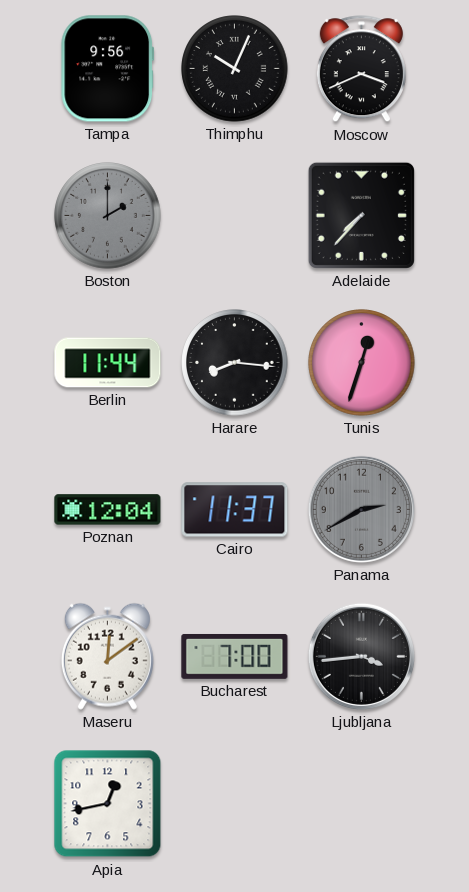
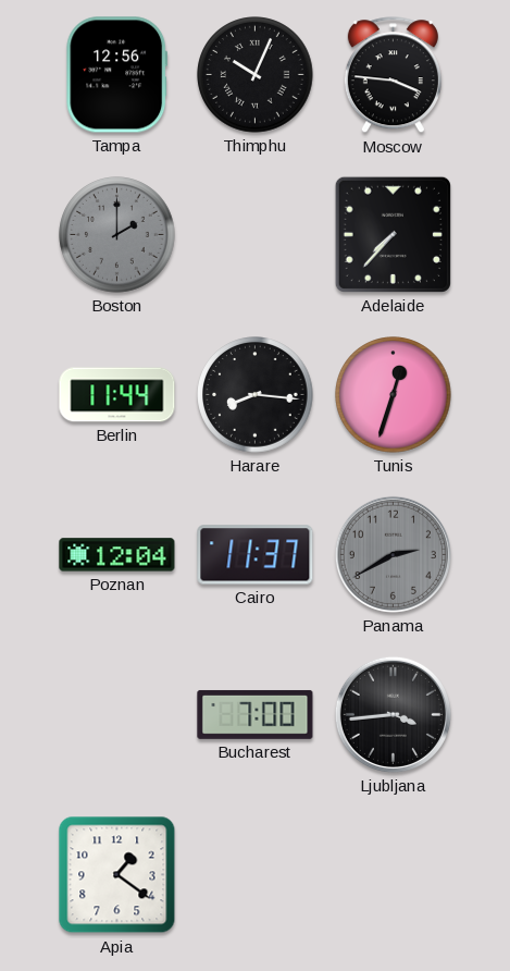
Tampa: 9:56 -> 12:56 (117, 75)
Moscow: 3:41 -> 3:46 (393, 75)
Maseru: 12:09 -> none (107, 656)
Apia: 12:43 -> 1:21 (117, 875)
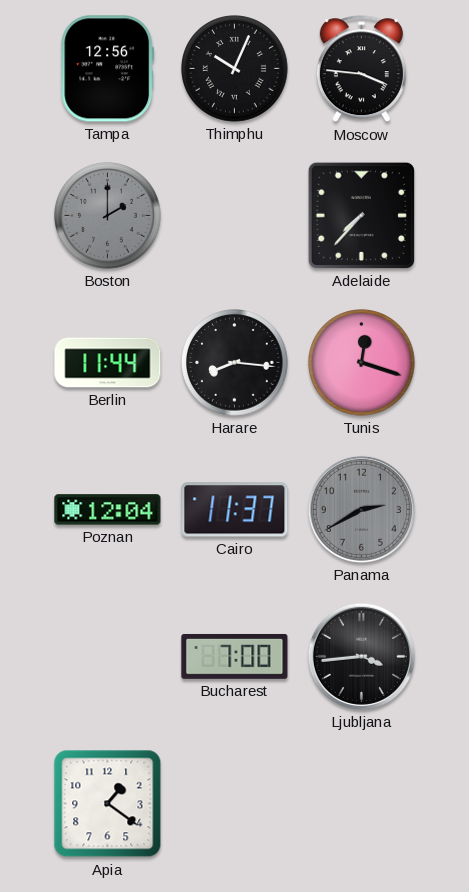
Tunis: 12:33 -> 12:18 (362, 363)
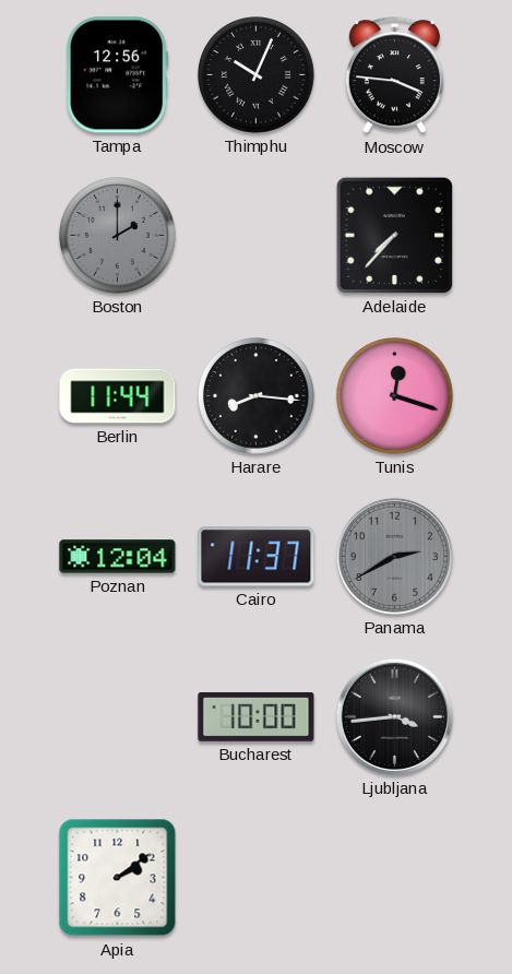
Bucharest: 7:00 -> 10:00 (257, 716)
Apia: 1:21 -> 2:09 (118, 878)
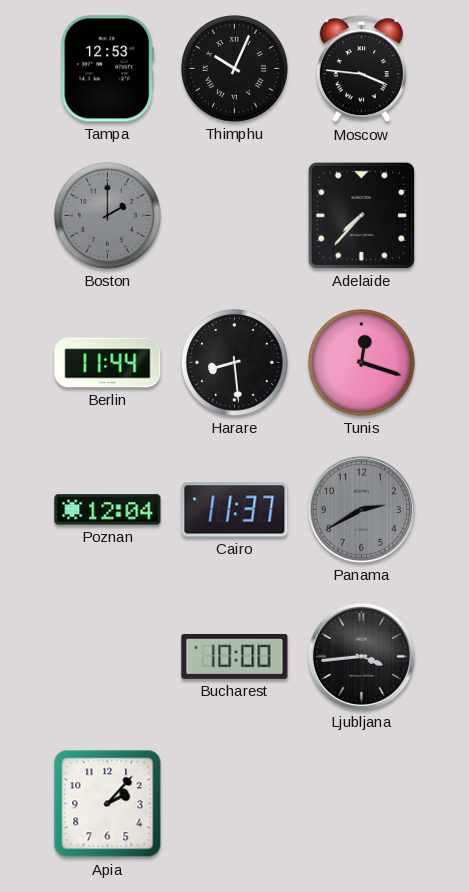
Tampa: 12:56 -> 12:53 (108, 69)
Harare: 8:16 -> 8:29 (235, 363)
Apia: 2:09 -> 2:07 (108, 804)
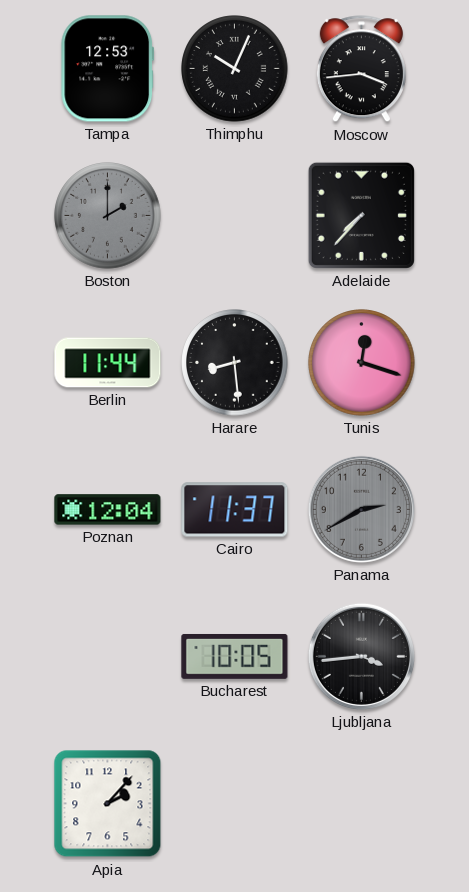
Moscow: 3:46 -> 3:44 (361, 69)
Bucharest: 10:00 -> 10:05 (235, 656)
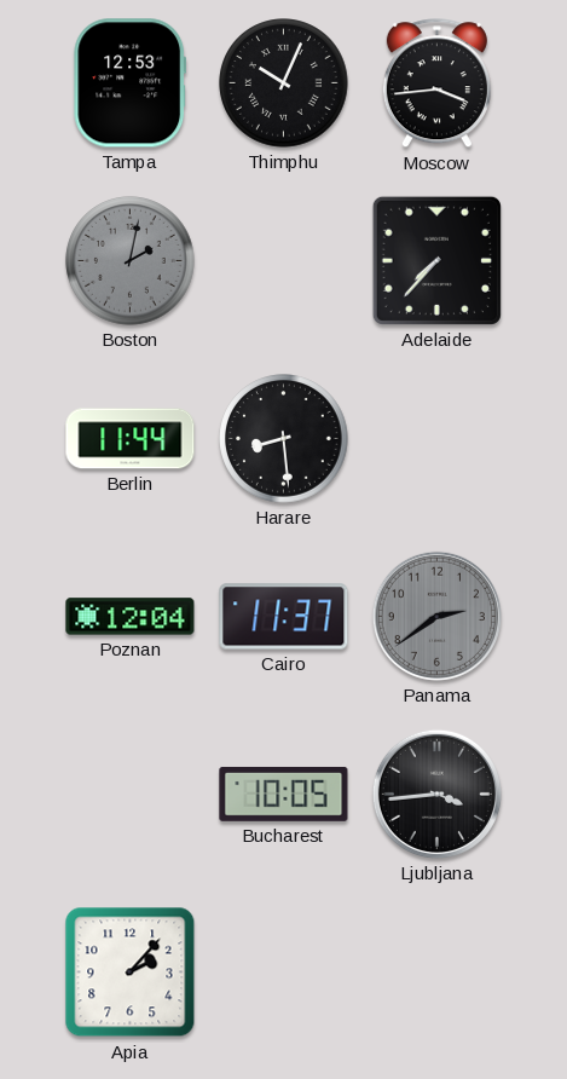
Boston: 2:00 -> 2:02 (131, 261)
Tunis: 12:18 -> none (362, 363)
Panama: 2:40 -> 2:39 (436, 616)
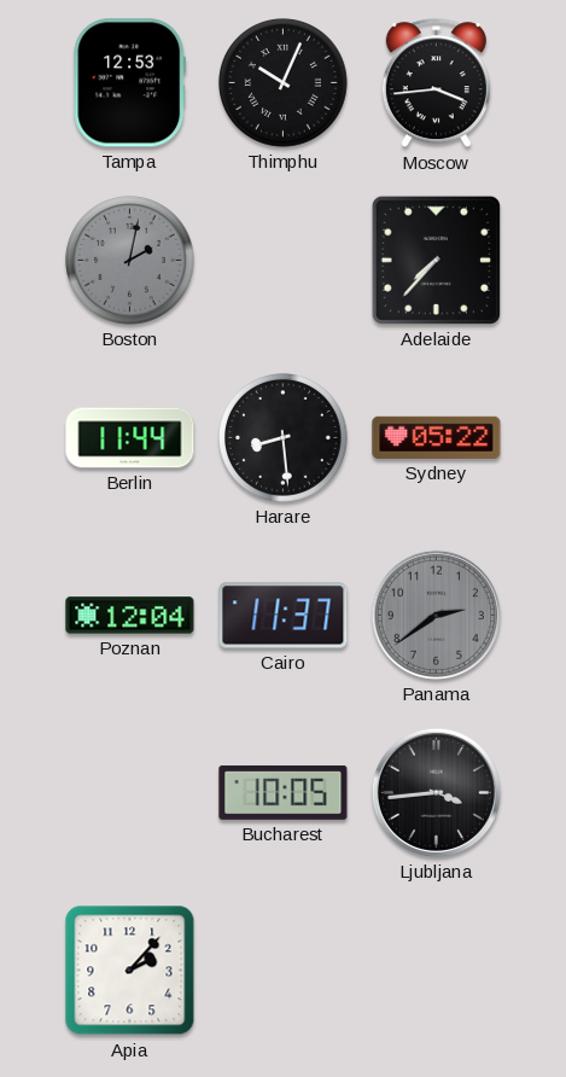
Sydney: none -> 05:22 (437, 437)
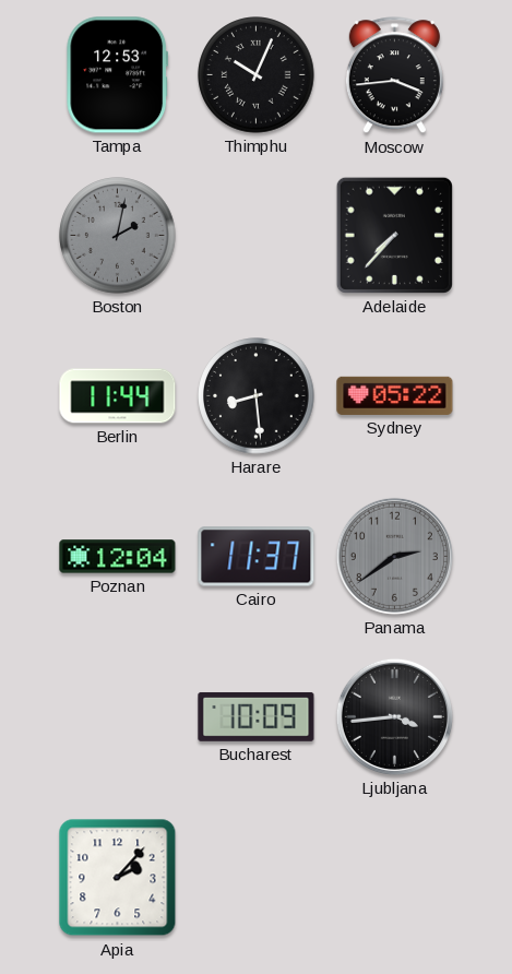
Bucharest: 10:05 -> 10:09 (257, 716)
